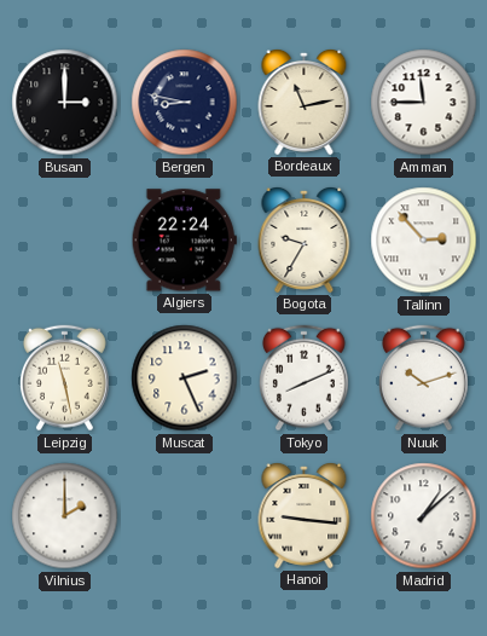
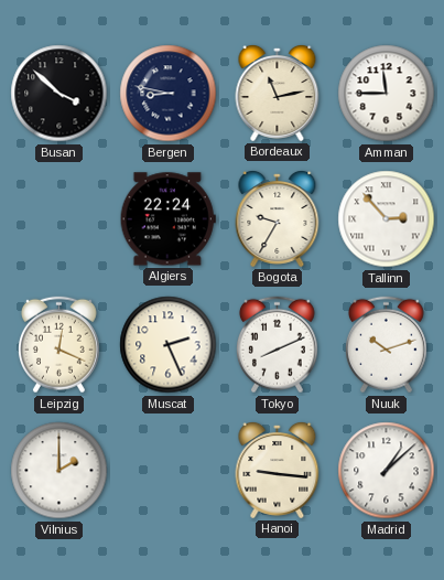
Busan: 3:00 -> 3:52 (59, 94)
Leipzig: 11:28 -> 12:19 (58, 345)
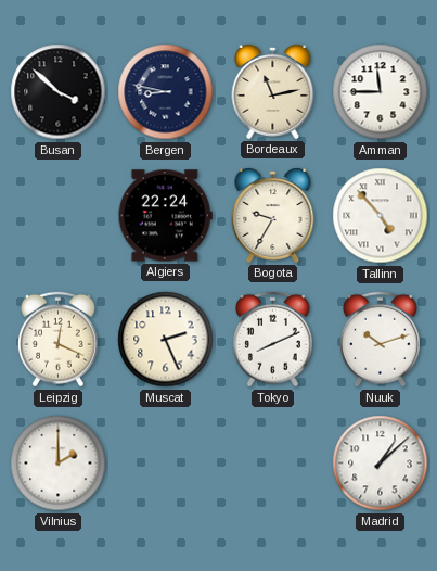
Tallinn: 2:53 -> 4:53 (381, 216)
Hanoi: 9:16 -> none (278, 471)
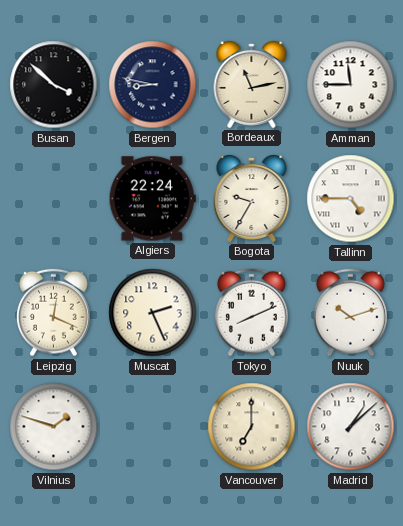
Tallinn: 4:53 -> 4:45 (351, 199)
Vilnius: 2:00 -> 1:48 (54, 427)
Vancouver: none -> 7:00 (252, 427)
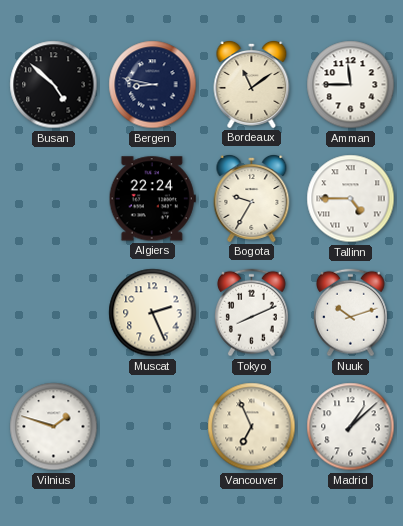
Busan: 3:52 -> 4:52 (54, 85)
Bordeaux: 11:13 -> 11:09 (252, 85)
Leipzig: 12:19 -> none (53, 313)
Vancouver: 7:00 -> 6:56 (252, 427)
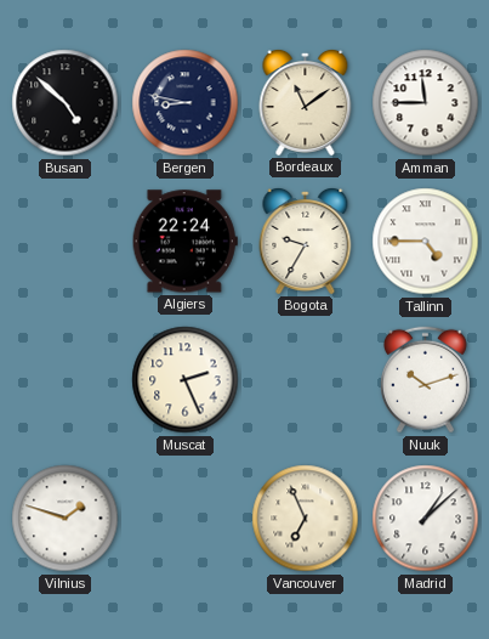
Tokyo: 8:11 -> none (251, 313)
